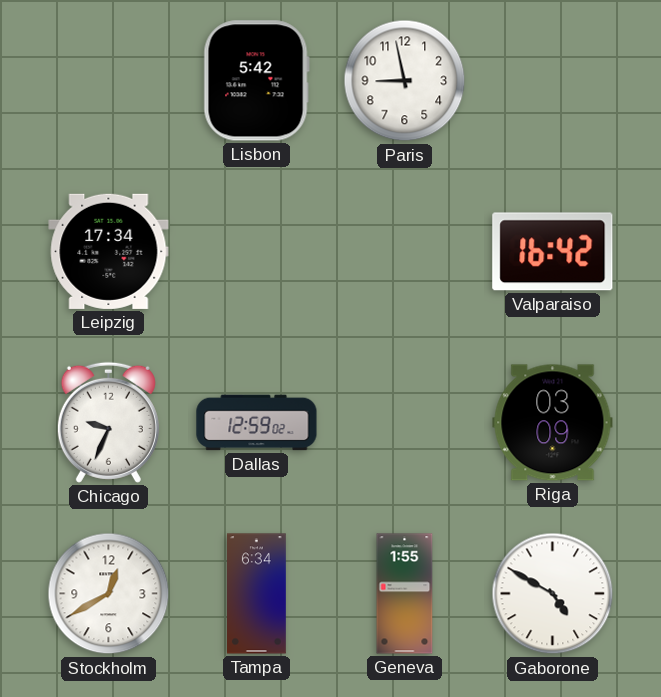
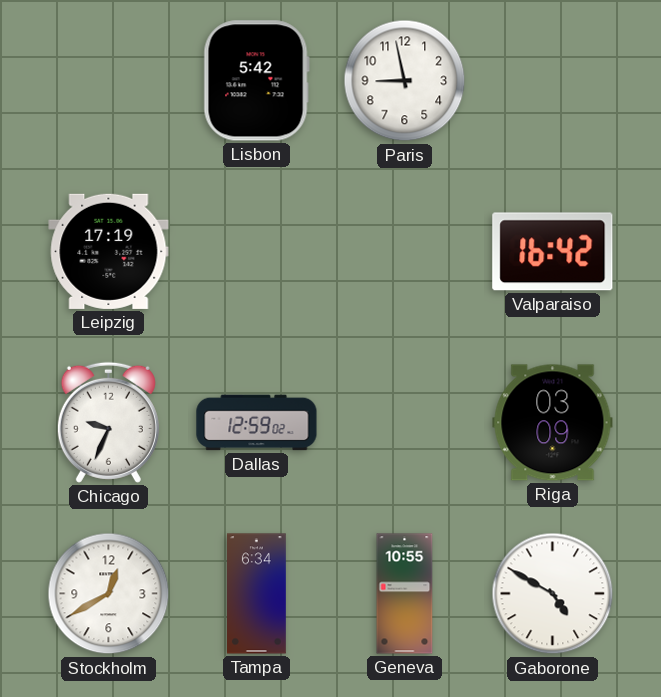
Leipzig: 17:34 -> 17:19 (109, 251)
Geneva: 1:55 -> 10:55 (405, 594)
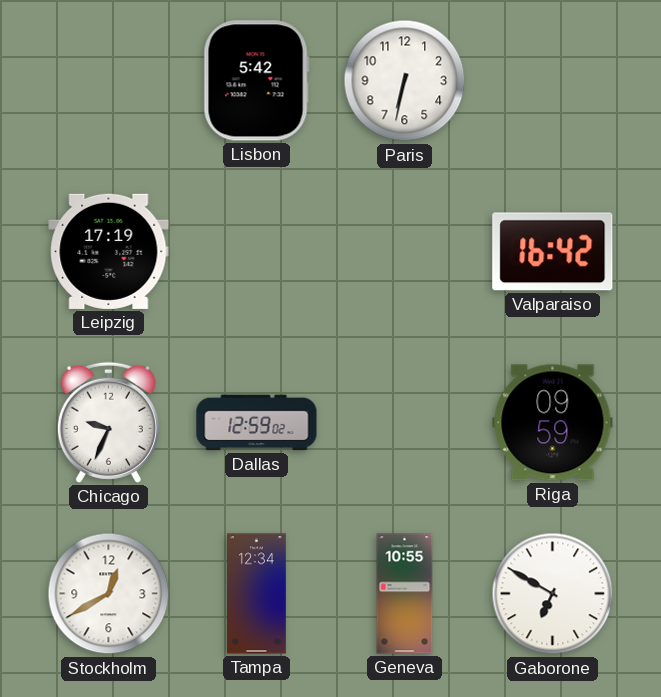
Paris: 8:58 -> 6:32 (405, 81)
Riga: 03:09 -> 09:59 (553, 423)
Tampa: 6:34 -> 12:34 (257, 594)
Gaborone: 4:50 -> 6:50 (553, 594)
